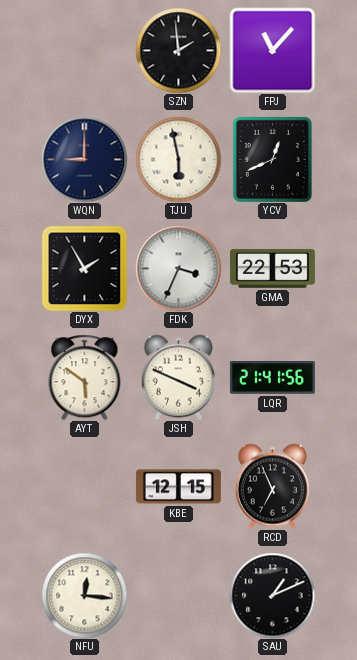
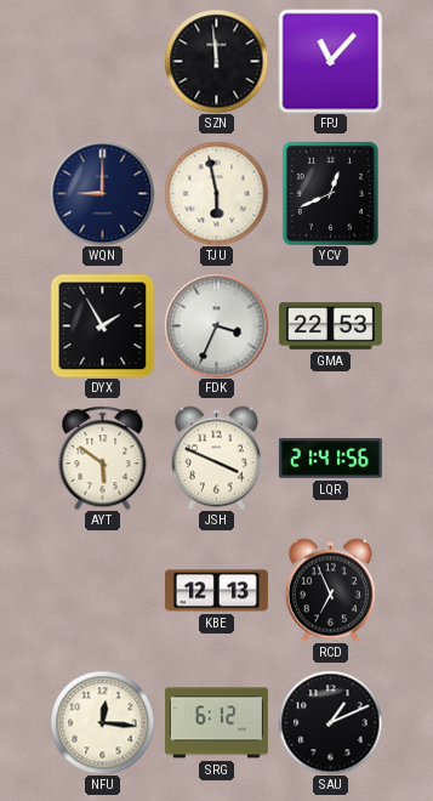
SZN: 1:59 -> 11:59 (216, 61)
KBE: 12:15 -> 12:13 (216, 591)
SRG: none -> 6:12 (216, 723)
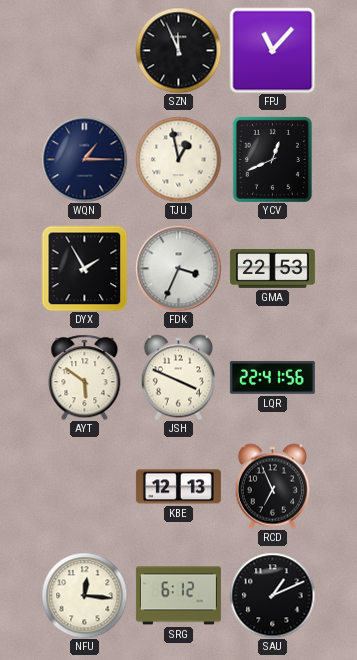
SZN: 11:59 -> 11:56 (178, 50)
WQN: 9:00 -> 1:15 (84, 159)
TJU: 5:58 -> 12:58 (178, 159)
LQR: 21:41 -> 22:41 (272, 378)
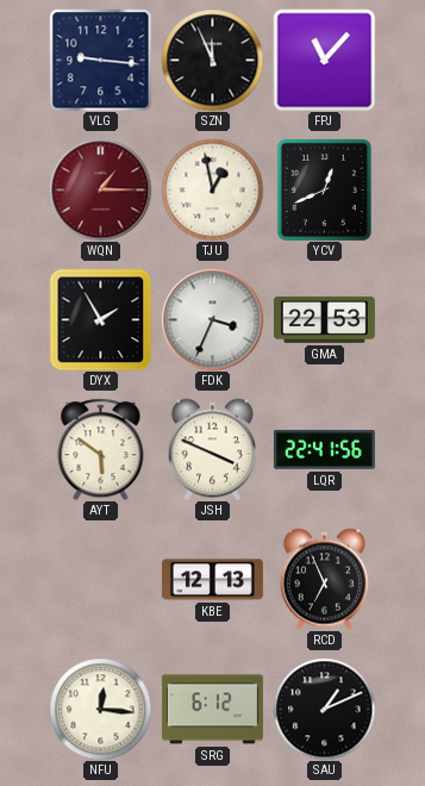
VLG: none -> 9:16 (100, 60)
WQN dial: navy -> burgundy (100, 189)
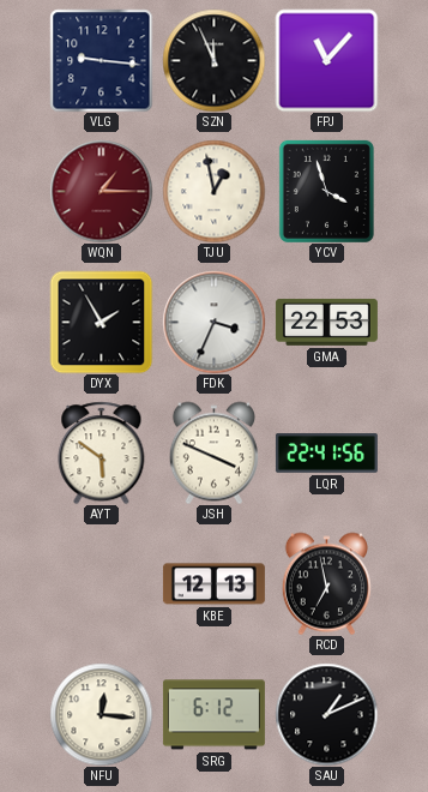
YCV: 12:41 -> 3:57 (326, 191)
RCD: 6:56 -> 6:58 (326, 583)
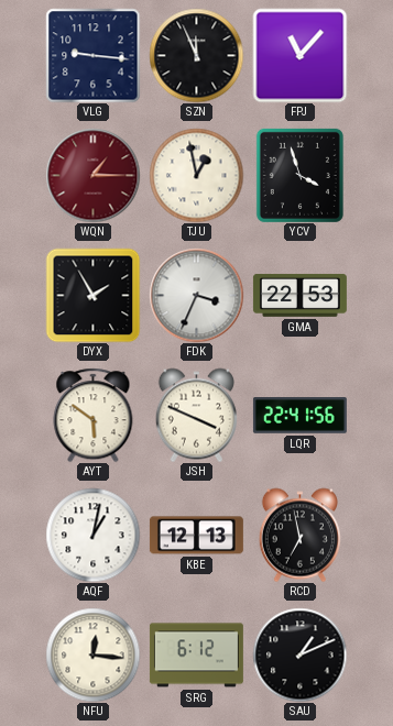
AQF: none -> 1:02 (92, 535)
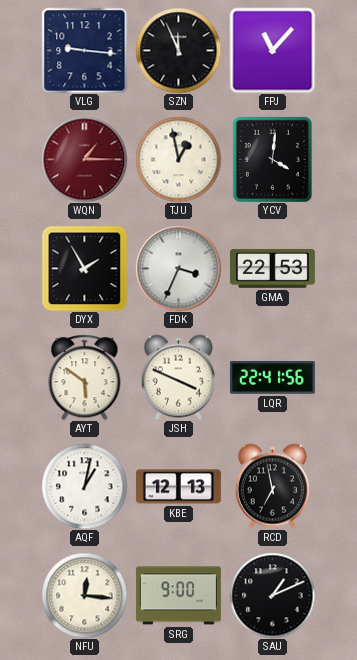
YCV: 3:57 -> 4:01 (272, 159)
SRG: 6:12 -> 9:00 (178, 596)
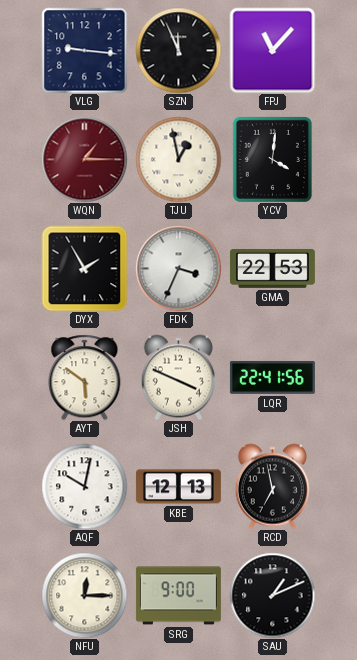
AQF: 1:02 -> 10:02 (84, 486)
NFU: 12:16 -> 12:15 (84, 595)
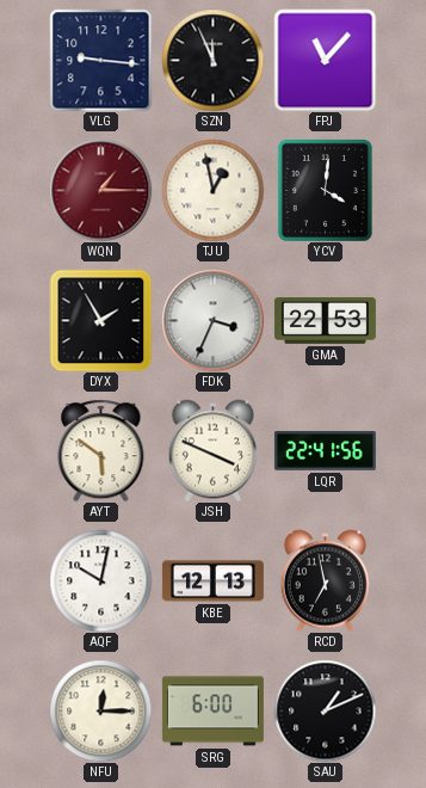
SRG: 9:00 -> 6:00 (212, 712)
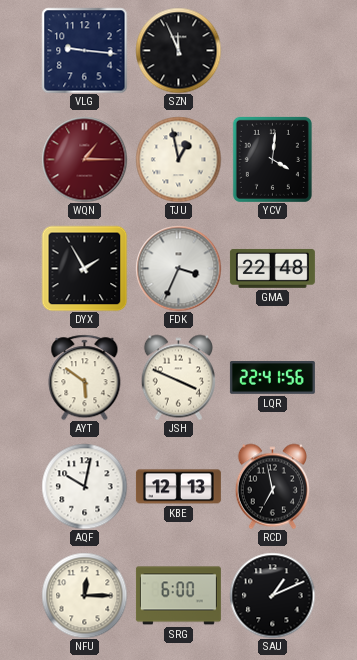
FPJ: 11:07 -> none (325, 60)
GMA: 22:53 -> 22:48 (272, 268)
